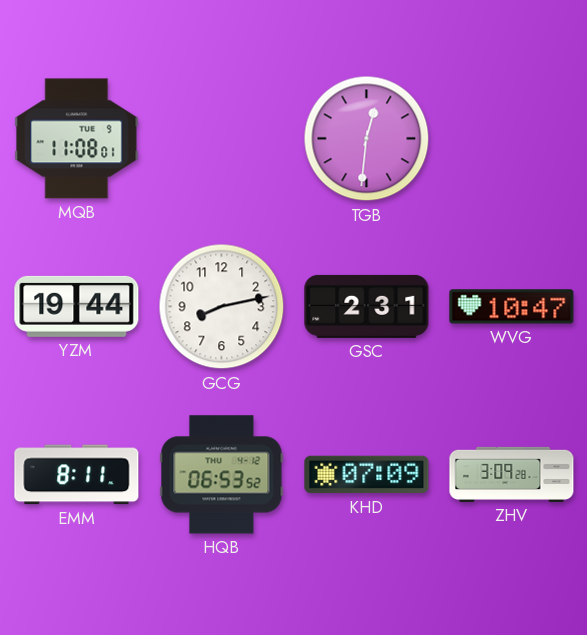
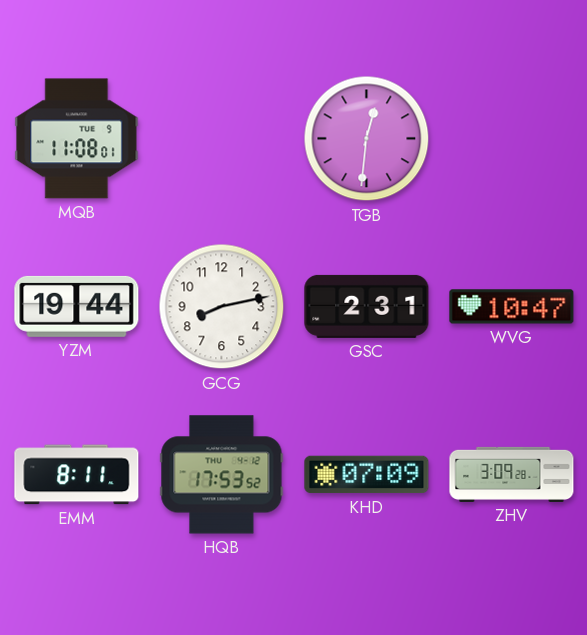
HQB: 06:53 -> 17:53 (222, 475)
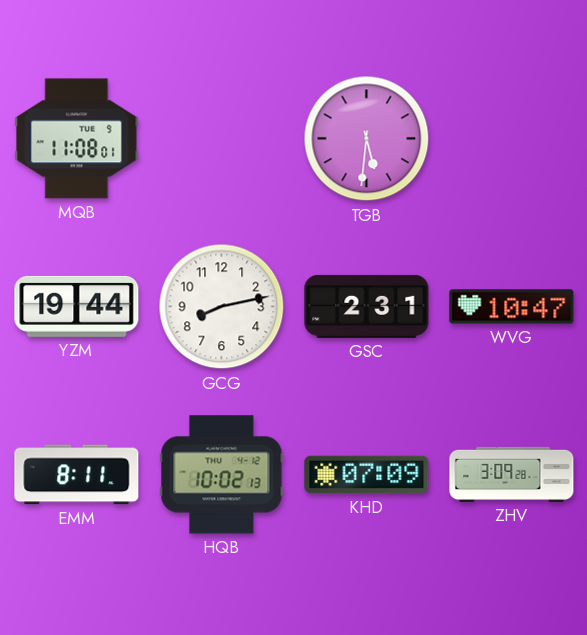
TGB: 12:31 -> 5:31 (367, 139)
HQB: 17:53 -> 10:02 (222, 475)
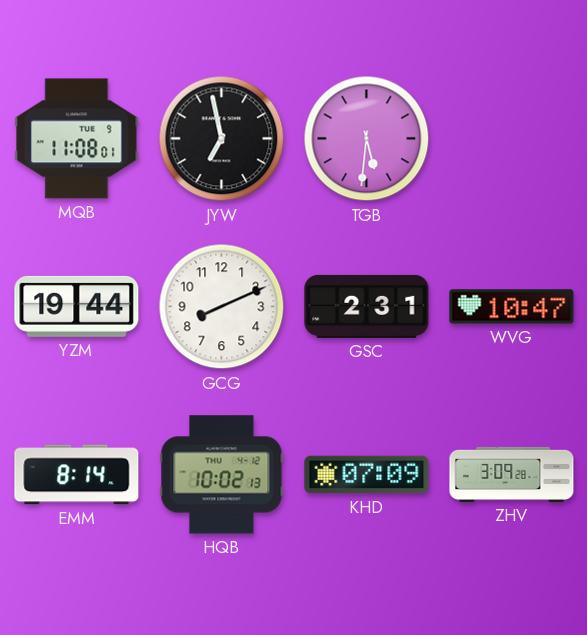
JYW: none -> 6:58 (222, 139)
GCG: 8:13 -> 8:11 (222, 307)
EMM: 8:11 -> 8:14 (77, 475)
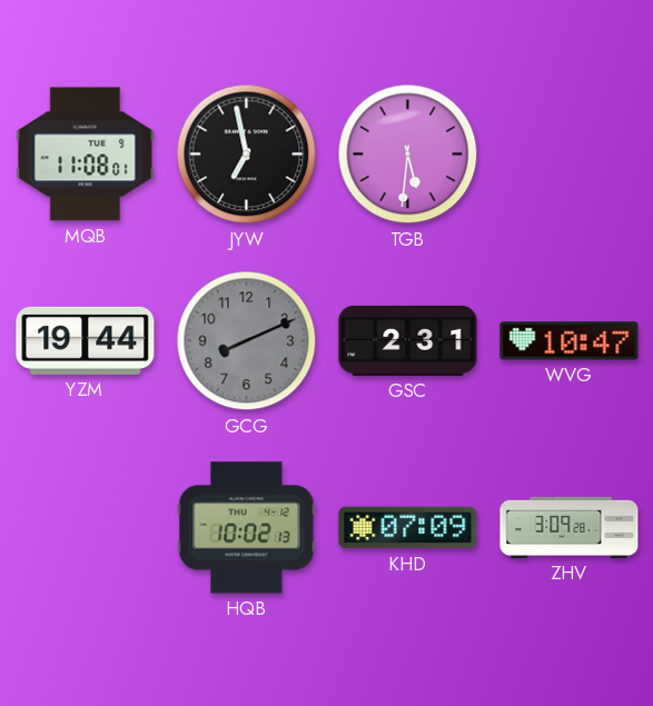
GCG dial: white -> grey (247, 341)
EMM: 8:14 -> none (77, 475)
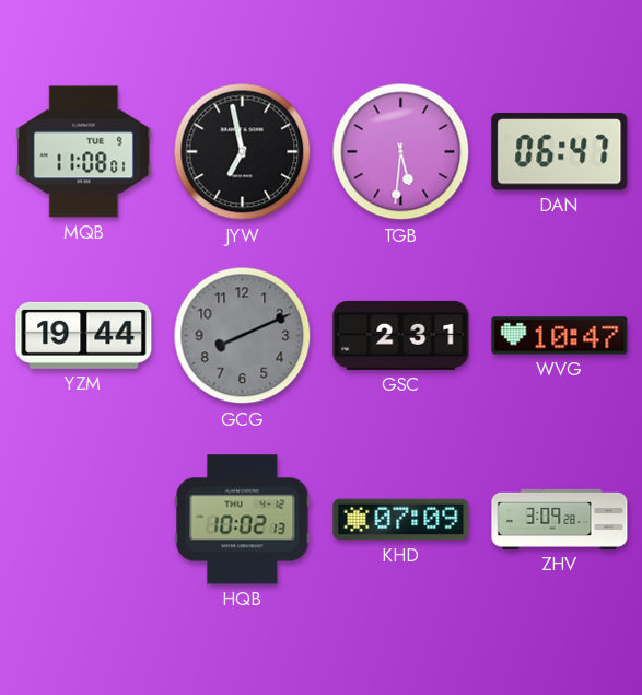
DAN: none -> 06:47 (560, 152)
